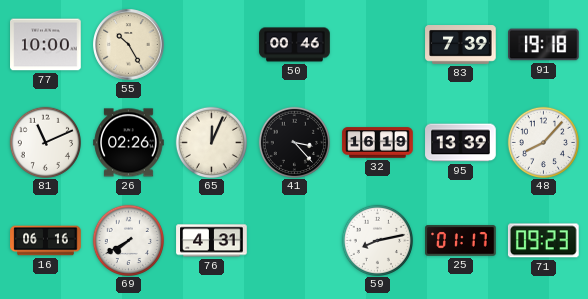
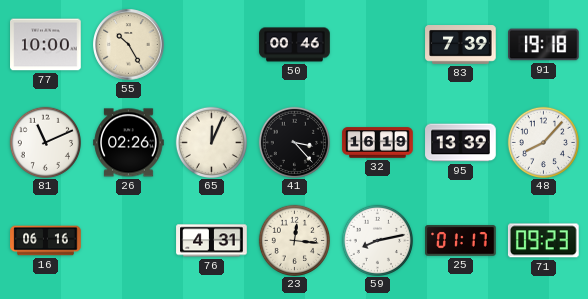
69: 7:40 -> none (128, 240)
23: none -> 12:16 (294, 240)
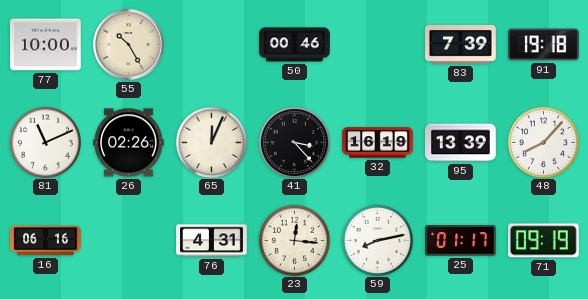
71: 09:23 -> 09:19 (544, 241)
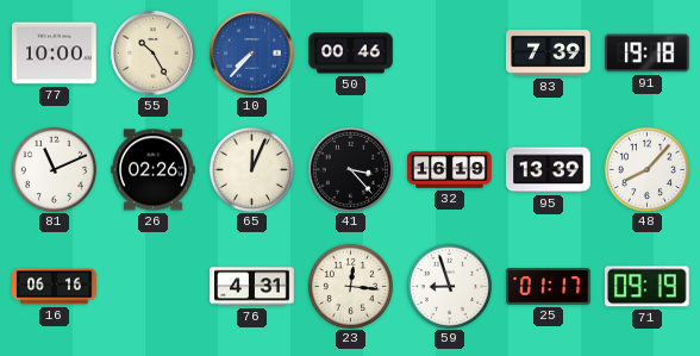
10: none -> 7:37 (252, 54)
59: 8:13 -> 8:57 (449, 286)
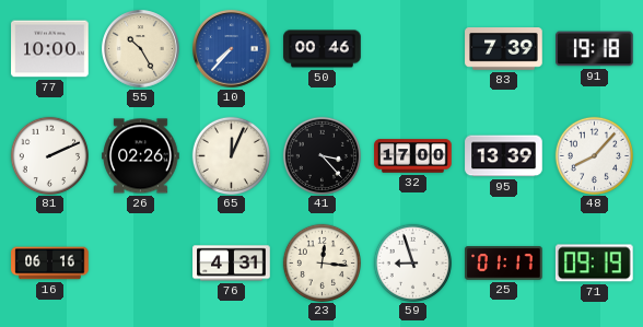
81: 11:11 -> 2:11 (49, 155)
32: 16:19 -> 17:00 (413, 156)
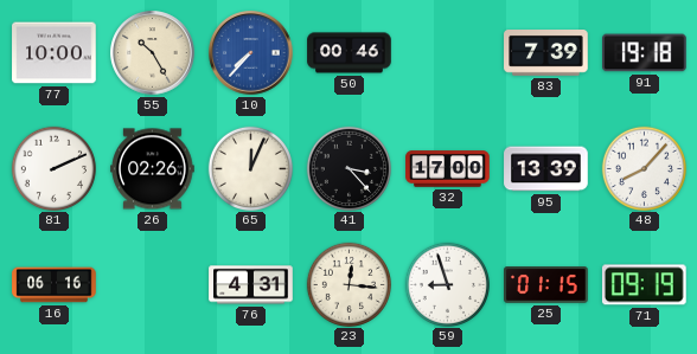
25: 01:17 -> 01:15 (546, 285)
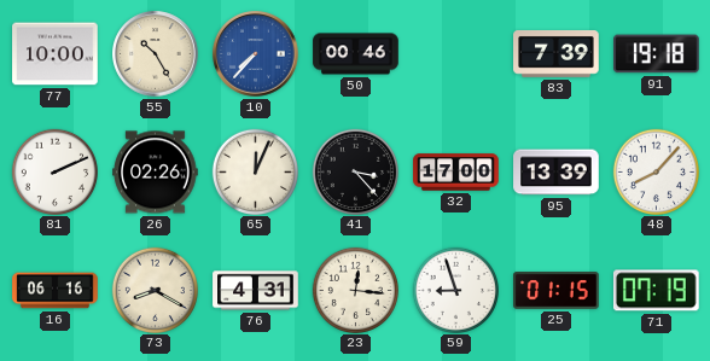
73: none -> 8:20 (155, 290)
71: 09:19 -> 07:19 (657, 291)
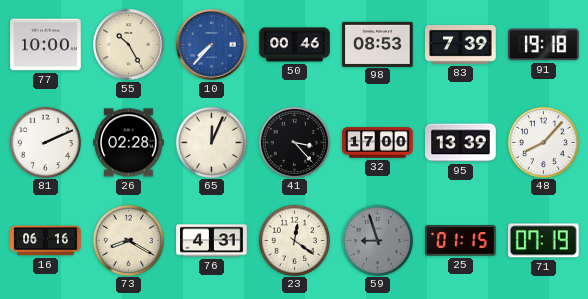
98: none -> 08:53 (378, 44)
26: 02:26 -> 02:28 (129, 143)
23: 12:16 -> 12:21 (294, 240)
59 dial: white -> grey (377, 240)
